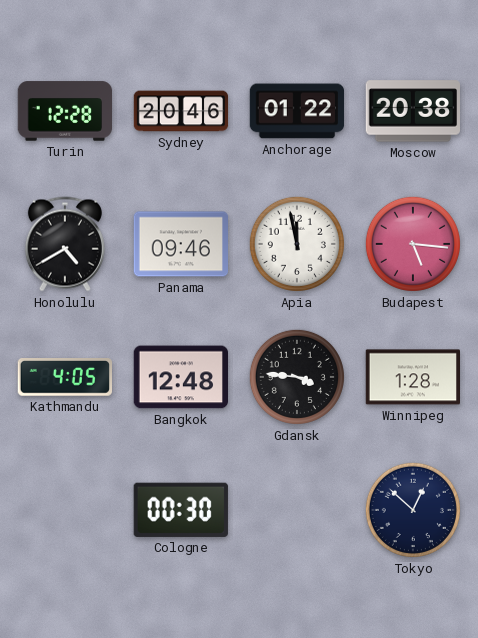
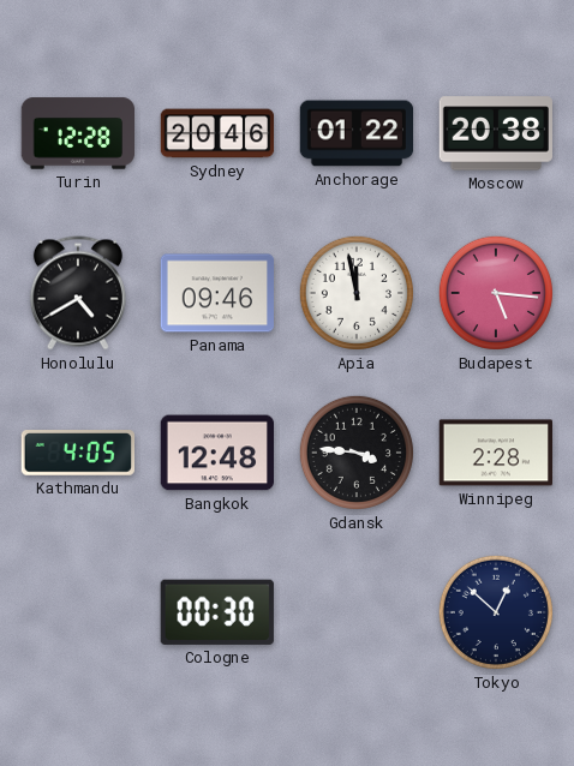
Winnipeg: 1:28 -> 2:28 (495, 453)
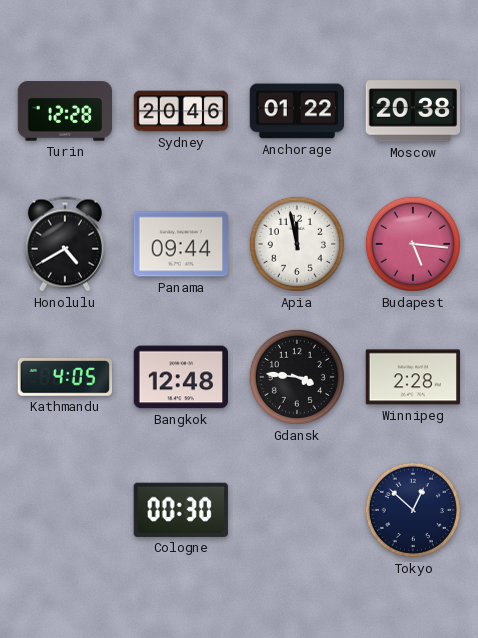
Panama: 09:46 -> 09:44 (180, 244)
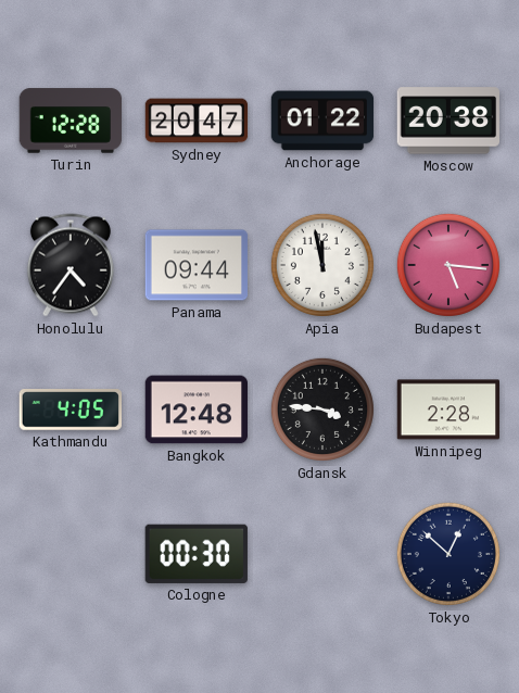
Sydney: 20:46 -> 20:47 (197, 121)
Honolulu: 4:40 -> 4:36 (71, 265)
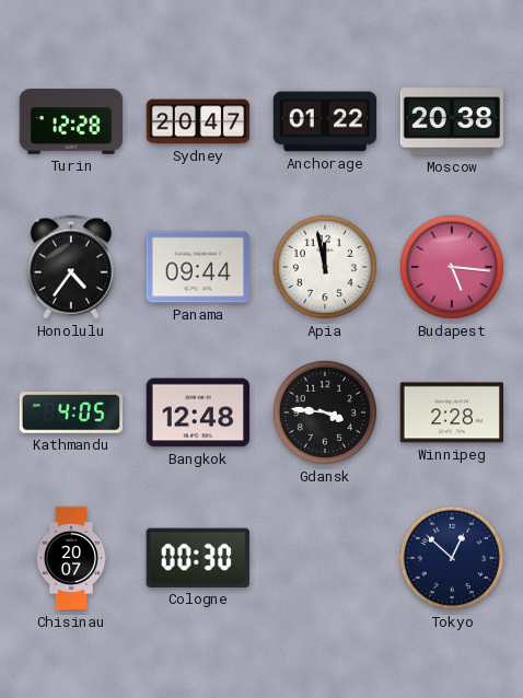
Chisinau: none -> 20:07 (71, 558)
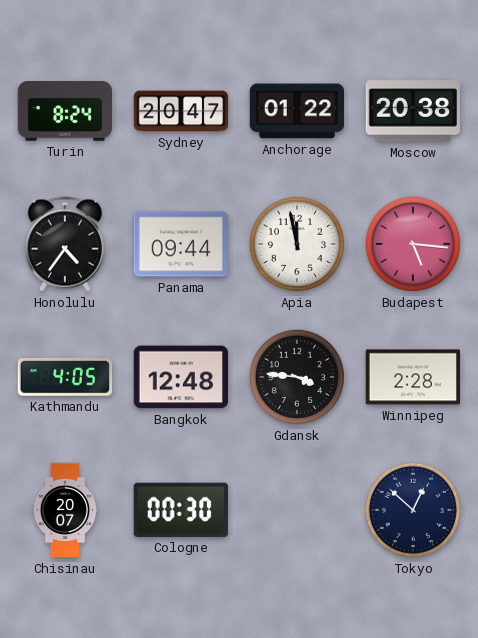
Turin: 12:28 -> 8:24 (64, 111)
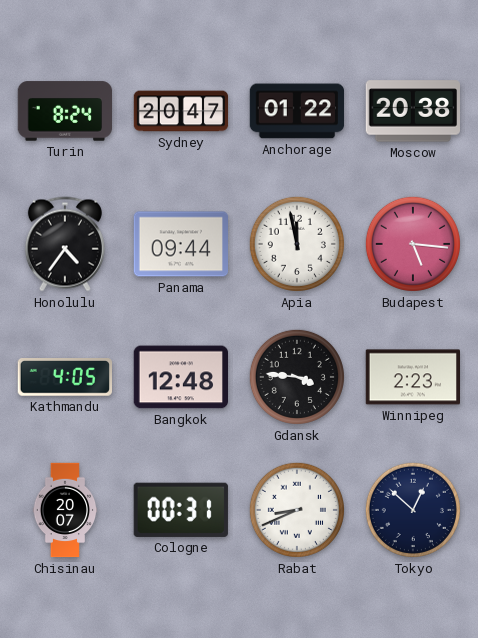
Winnipeg: 2:28 -> 2:23 (412, 377)
Cologne: 00:30 -> 00:31 (181, 510)
Rabat: none -> 8:41 (297, 510)
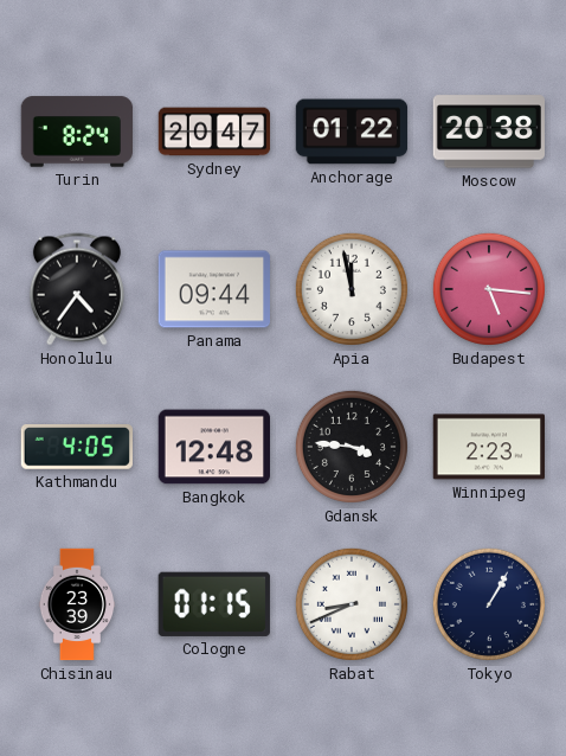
Chisinau: 20:07 -> 23:39 (77, 604)
Cologne: 00:31 -> 01:15 (214, 604)
Tokyo: 12:52 -> 1:05 (489, 604)
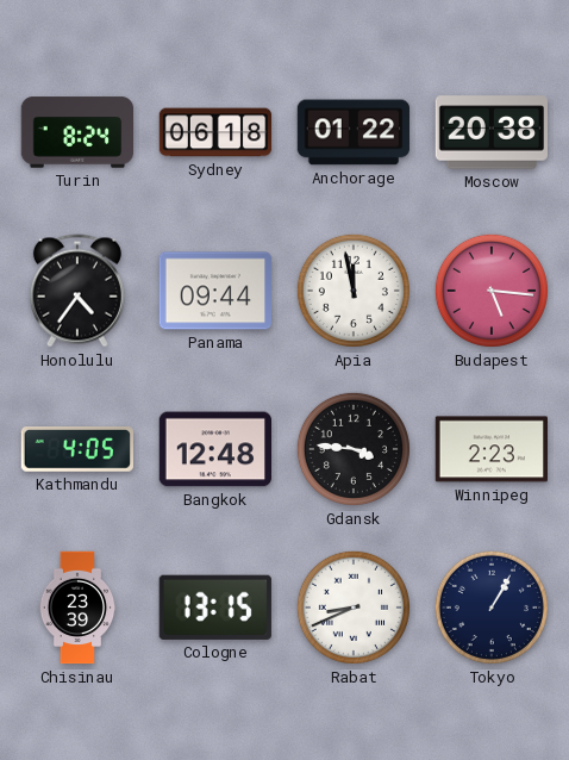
Sydney: 20:47 -> 06:18 (215, 132)
Cologne: 01:15 -> 13:15 (215, 608)
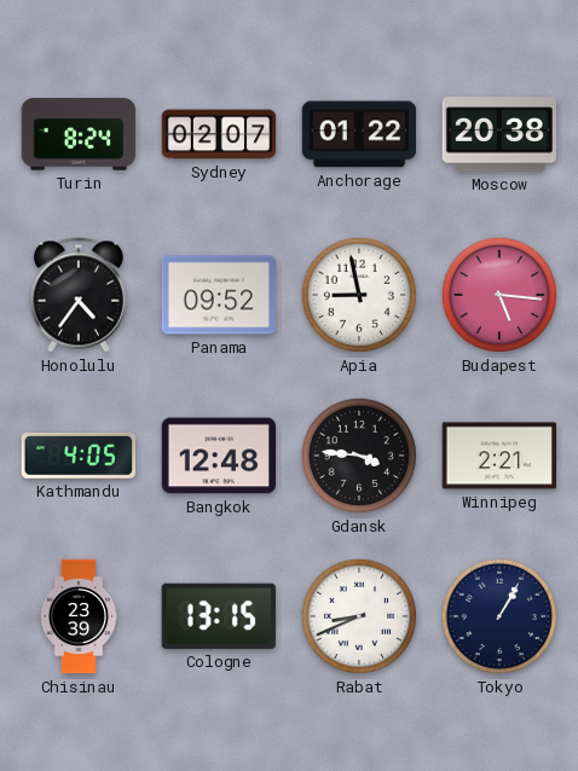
Sydney: 06:18 -> 02:07 (219, 134)
Panama: 09:44 -> 09:52 (218, 295)
Apia: 11:58 -> 8:58 (359, 295)
Winnipeg: 2:23 -> 2:21 (498, 456)
